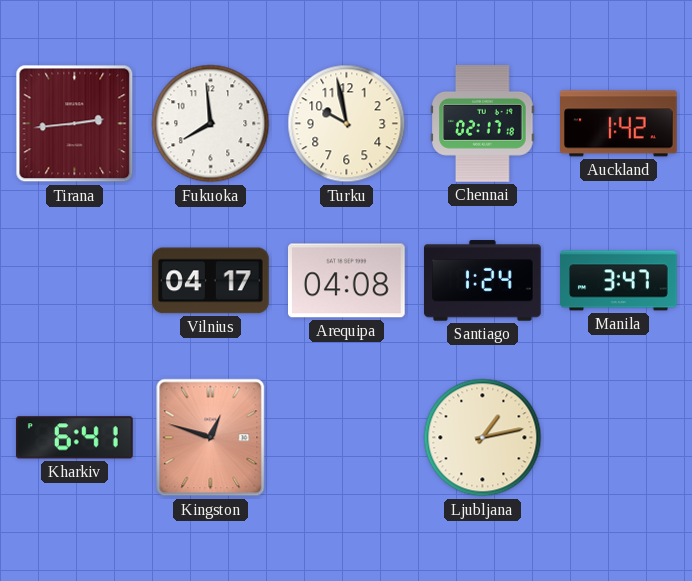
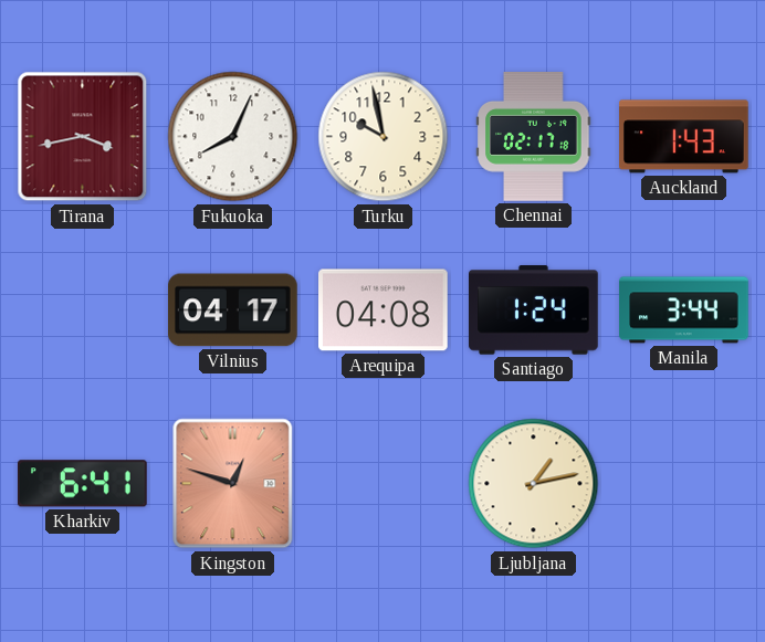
Tirana: 2:44 -> 3:43 (83, 137)
Fukuoka: 7:59 -> 8:04 (233, 137)
Auckland: 1:42 -> 1:43 (684, 137)
Manila: 3:47 -> 3:44 (684, 311)
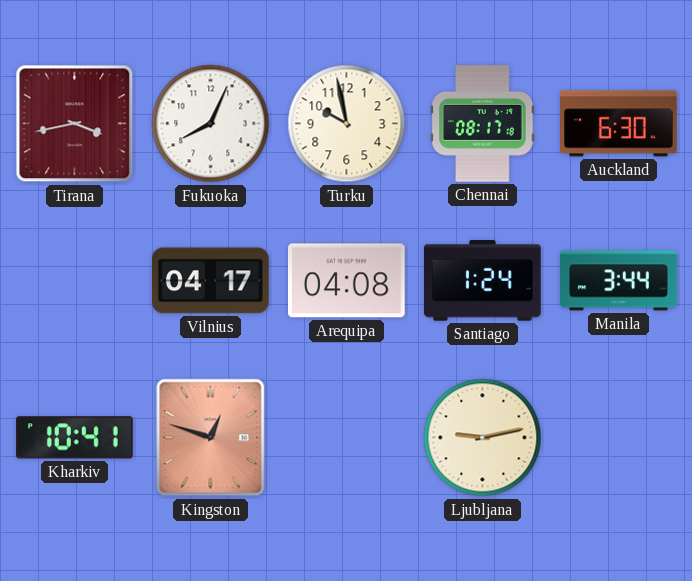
Chennai: 02:17 -> 08:17 (483, 124)
Auckland: 1:43 -> 6:30 (619, 124)
Kharkiv: 6:41 -> 10:41 (74, 438)
Ljubljana: 1:13 -> 9:13 (483, 438)
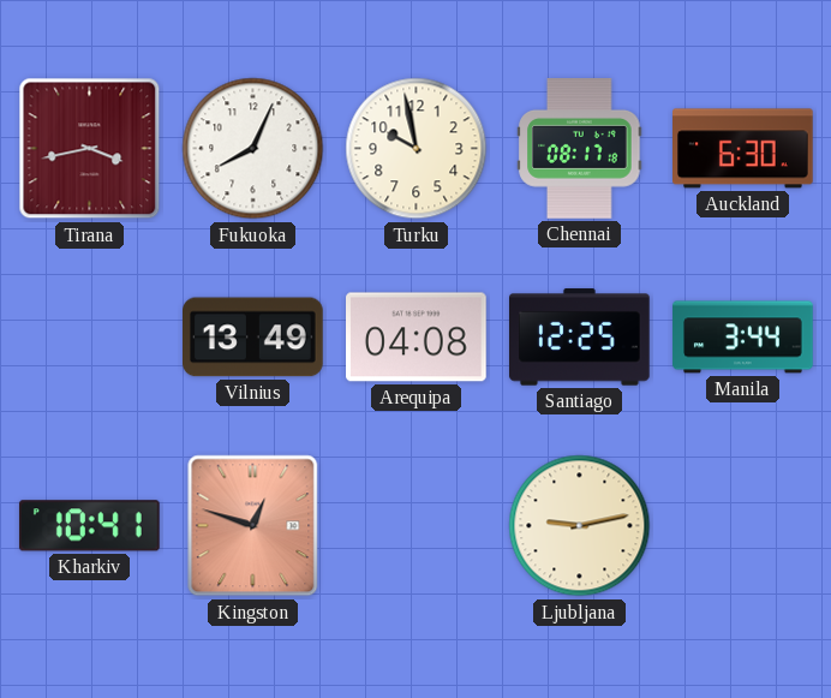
Vilnius: 04:17 -> 13:49 (253, 338)
Santiago: 1:24 -> 12:25 (580, 338)
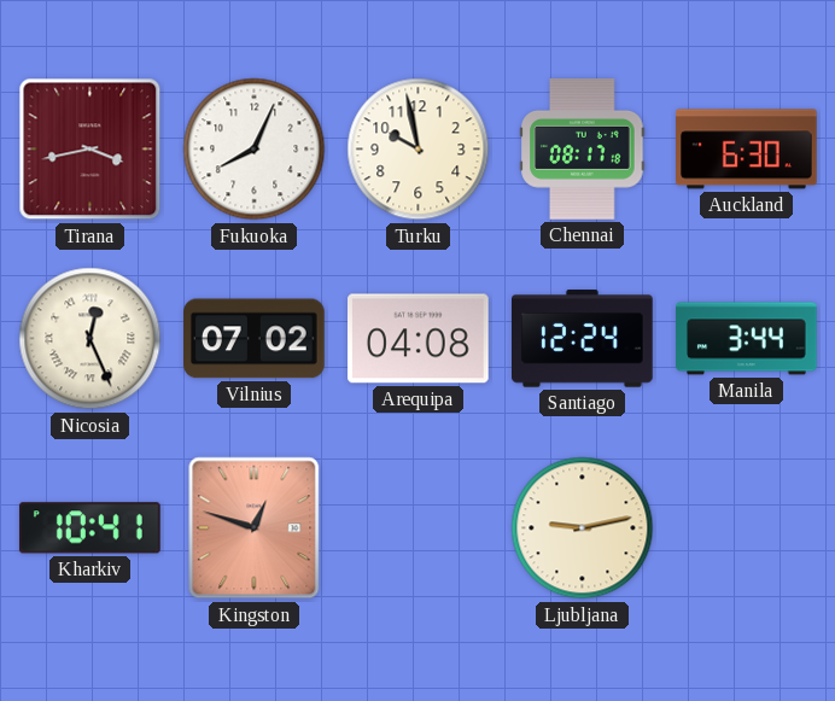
Nicosia: none -> 12:26 (90, 339)
Vilnius: 13:49 -> 07:02 (255, 339)
Santiago: 12:25 -> 12:24 (583, 339)
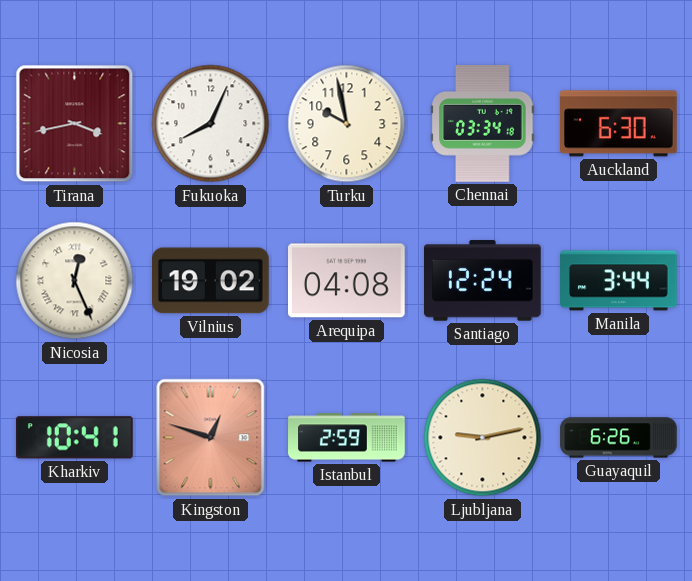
Chennai: 08:17 -> 03:34 (483, 124)
Vilnius: 07:02 -> 19:02 (211, 281)
Istanbul: none -> 2:59 (347, 438)
Guayaquil: none -> 6:26 (619, 438)
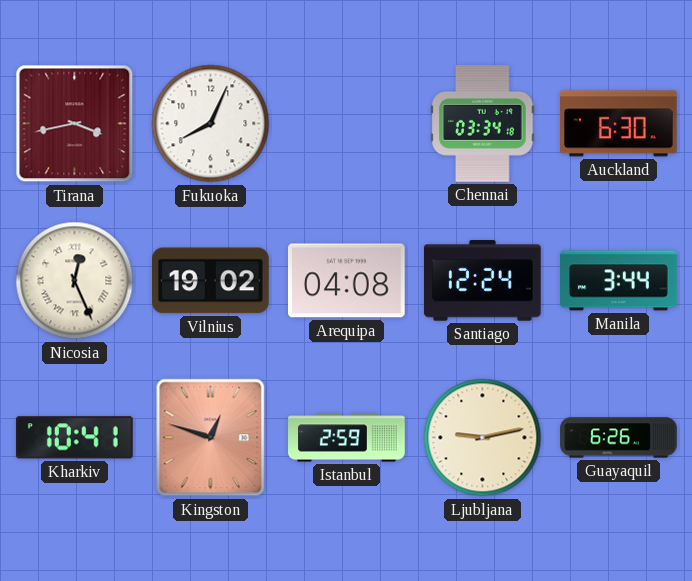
Turku: 9:58 -> none (347, 124)
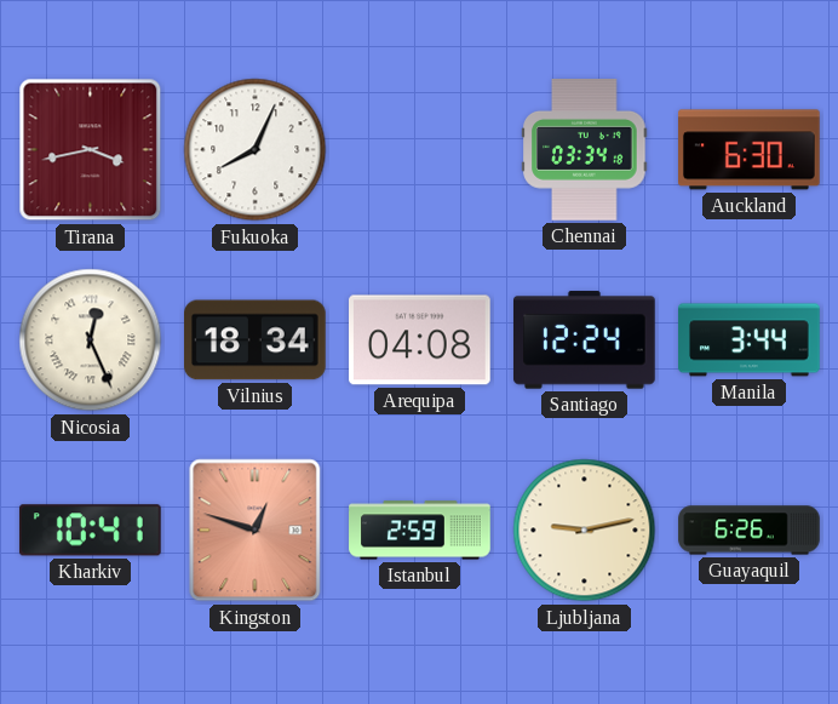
Vilnius: 19:02 -> 18:34 (256, 340)
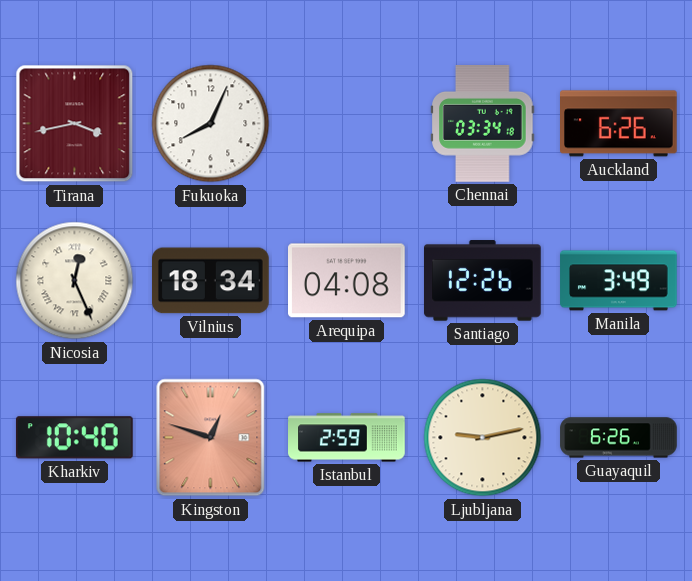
Auckland: 6:30 -> 6:26 (619, 124)
Santiago: 12:24 -> 12:26 (483, 281)
Manila: 3:44 -> 3:49 (619, 281)
Kharkiv: 10:41 -> 10:40 (74, 438)
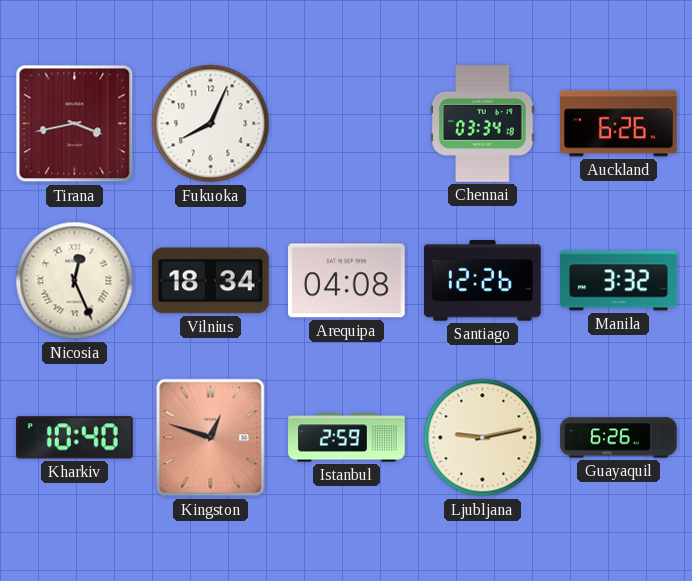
Manila: 3:49 -> 3:32 (619, 281)
